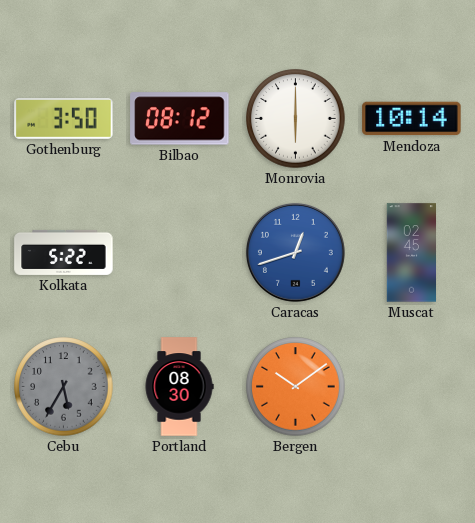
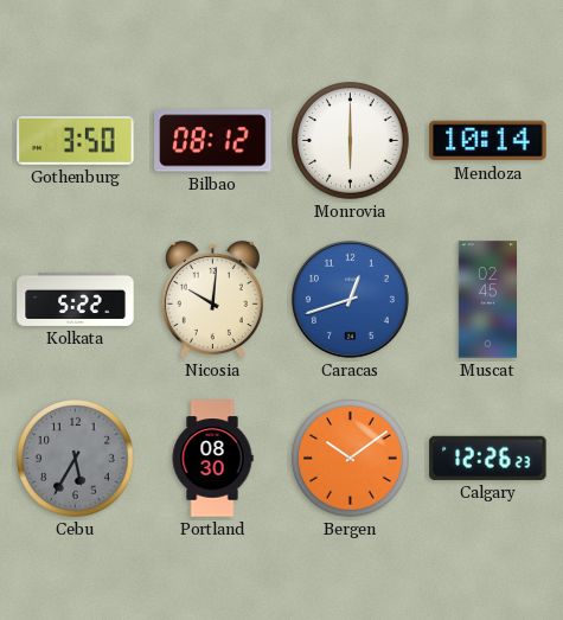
Nicosia: none -> 10:01 (212, 299)
Calgary: none -> 12:26 (488, 458)
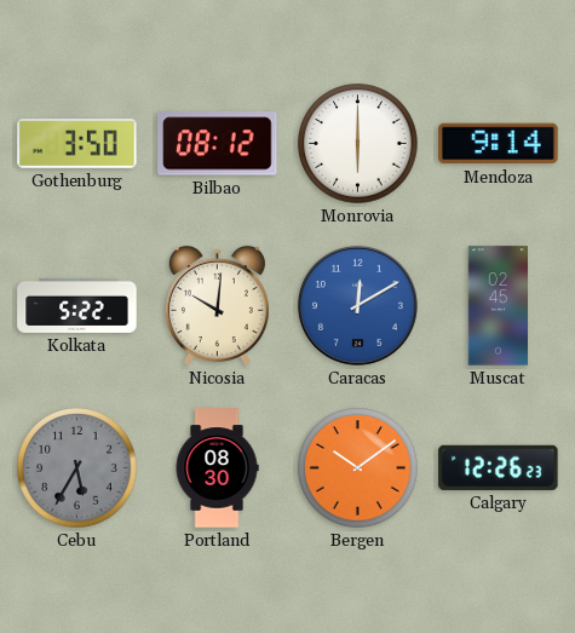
Mendoza: 10:14 -> 9:14 (499, 144)
Caracas: 12:42 -> 12:10 (357, 305)
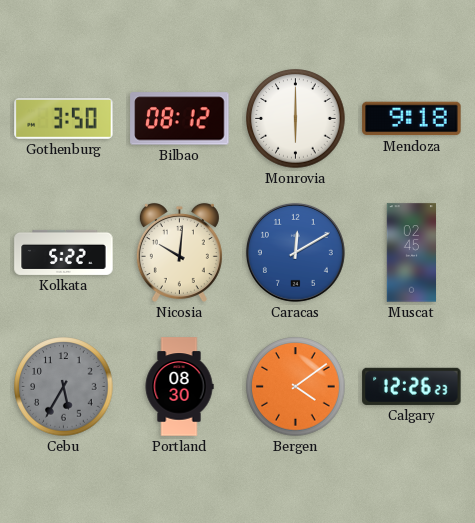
Mendoza: 9:14 -> 9:18 (412, 119)
Bergen: 10:09 -> 4:09 (296, 387)
